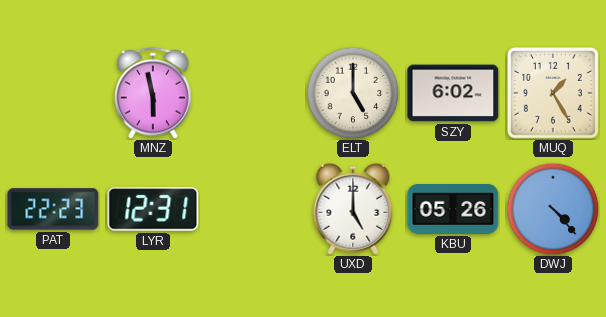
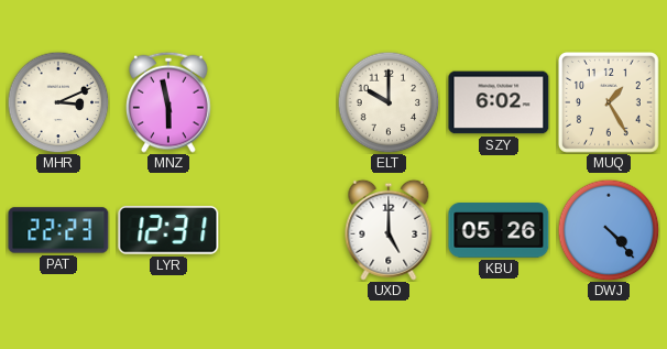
MHR: none -> 3:11 (58, 102)
ELT: 5:00 -> 10:00 (389, 102)
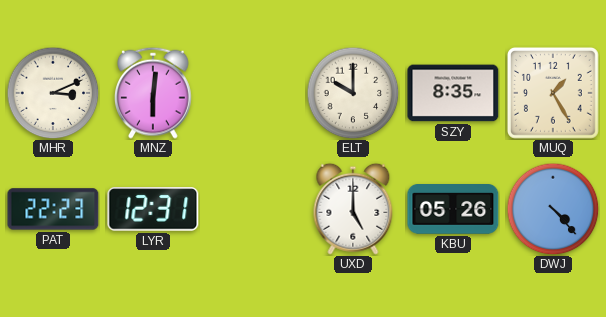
MNZ: 5:58 -> 6:01 (154, 93)
SZY: 6:02 -> 8:35 (453, 93)
